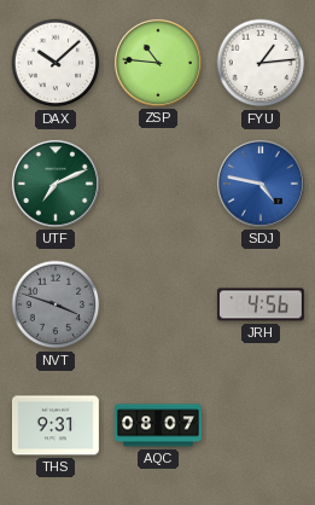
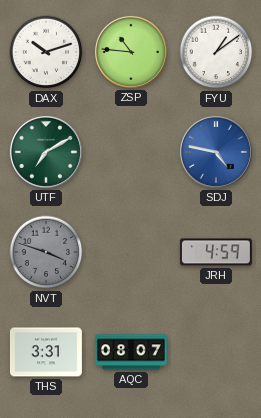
DAX: 10:08 -> 10:12 (46, 52)
FYU: 1:14 -> 1:09 (216, 52)
UTF: 7:11 -> 7:10 (46, 152)
JRH: 4:56 -> 4:59 (216, 252)
THS: 9:31 -> 3:31 (46, 352)
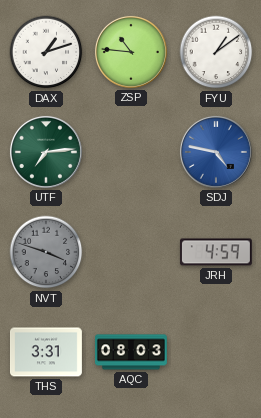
DAX: 10:12 -> 1:12 (46, 52)
UTF: 7:10 -> 7:14 (46, 152)
AQC: 08:07 -> 08:03 (131, 352)
